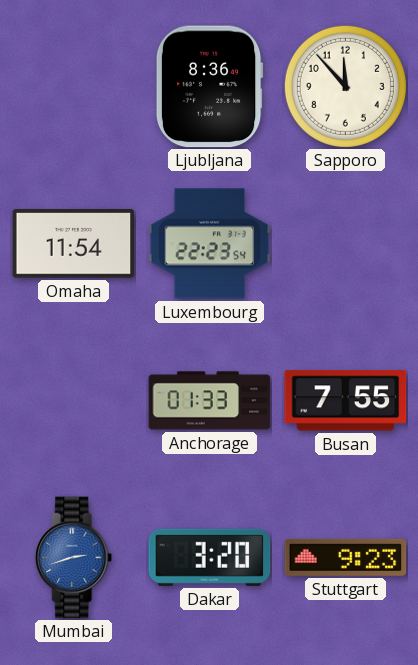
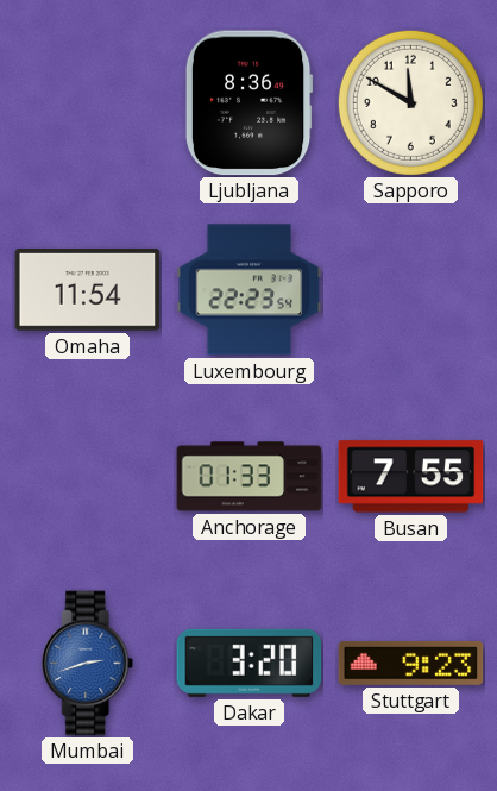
Sapporo: 11:53 -> 11:50 (410, 102)
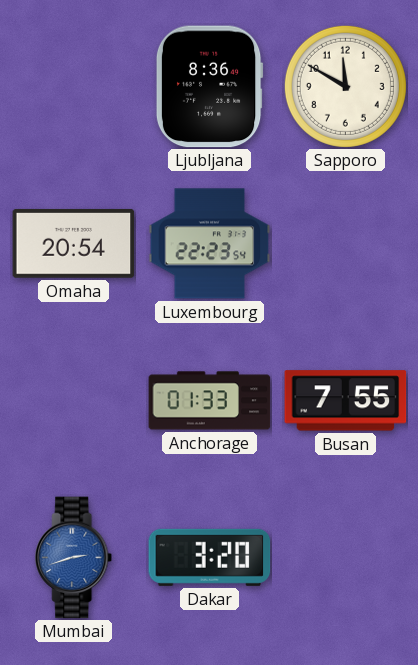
Omaha: 11:54 -> 20:54 (74, 243)
Stuttgart: 9:23 -> none (411, 663)
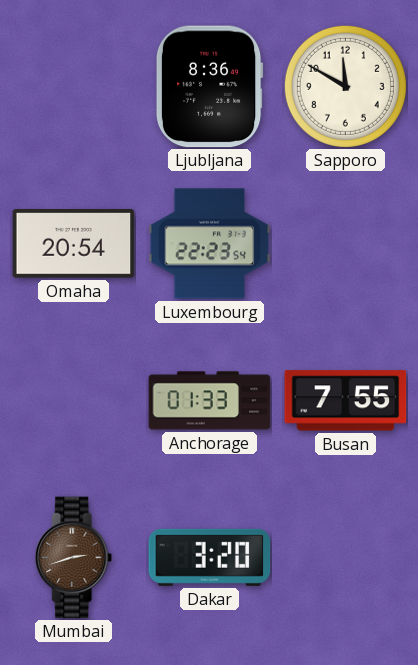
Mumbai dial: blue -> brown (74, 558)
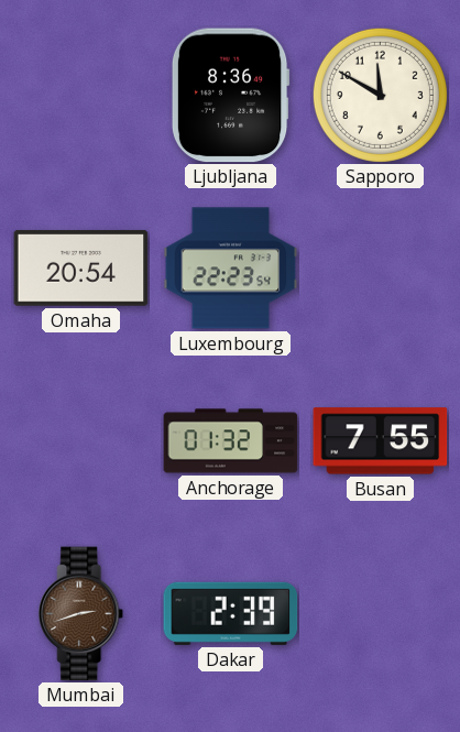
Anchorage: 01:33 -> 01:32 (231, 441)
Dakar: 3:20 -> 2:39 (231, 613)
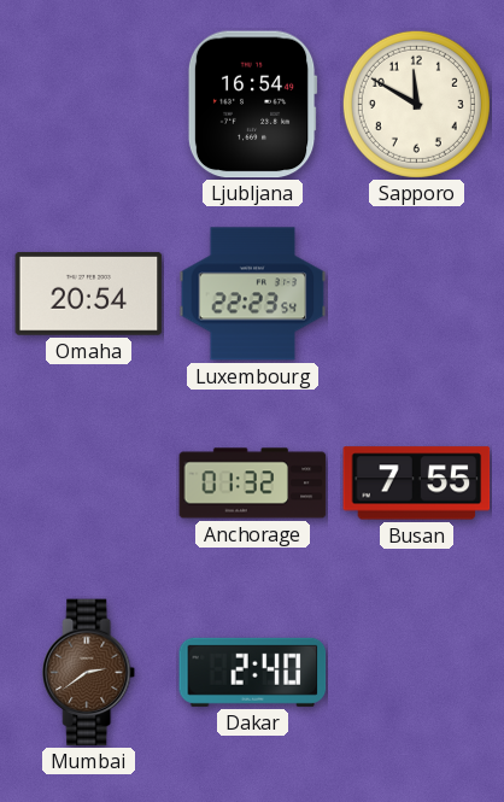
Ljubljana: 8:36 -> 16:54 (252, 105)
Mumbai: 2:42 -> 2:39 (89, 673)
Dakar: 2:39 -> 2:40 (253, 672)
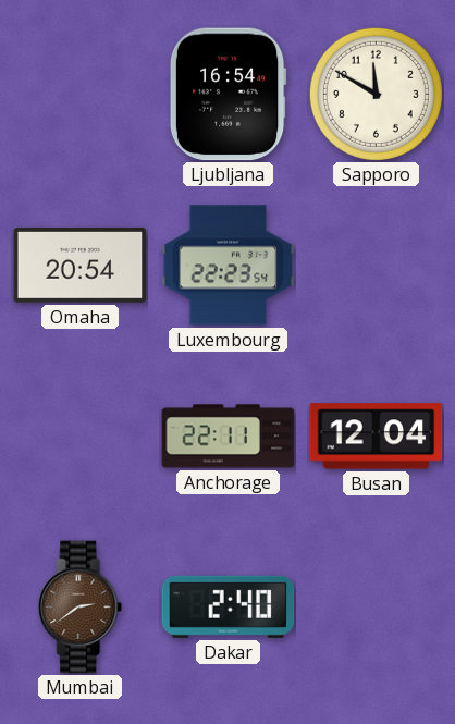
Anchorage: 01:32 -> 22:11 (229, 437)
Busan: 7:55 -> 12:04 (377, 437)
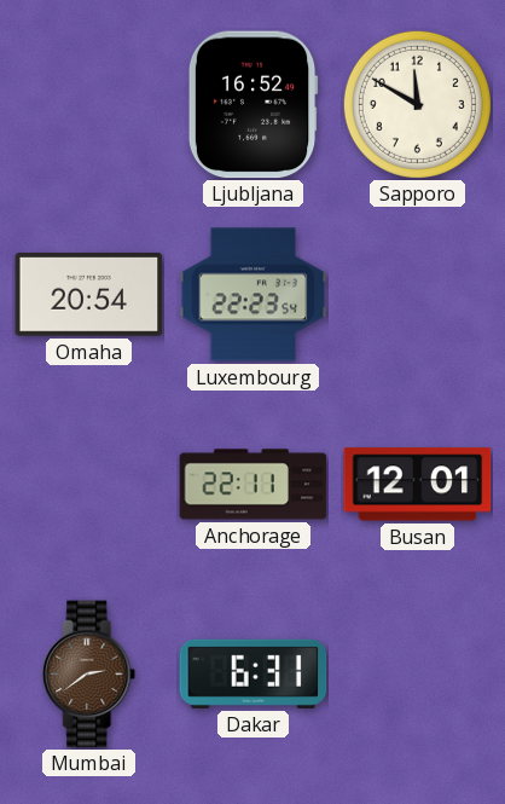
Ljubljana: 16:54 -> 16:52 (252, 105)
Busan: 12:04 -> 12:01 (418, 485)
Dakar: 2:40 -> 6:31 (254, 673)
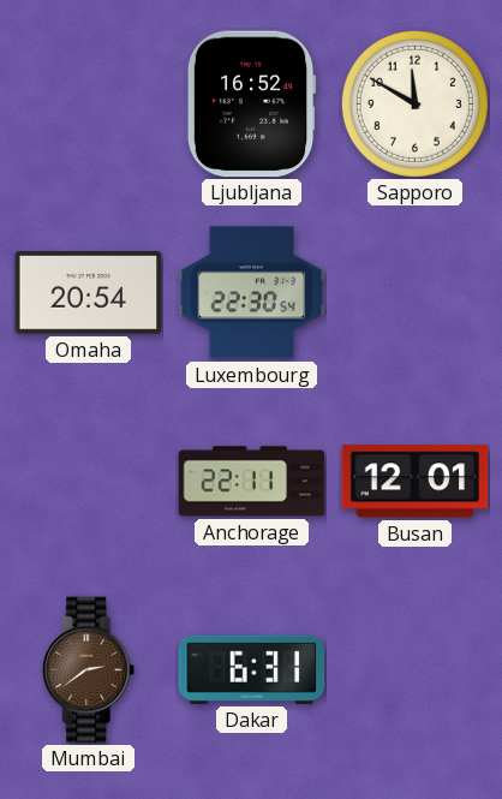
Luxembourg: 22:23 -> 22:30 (252, 293)
